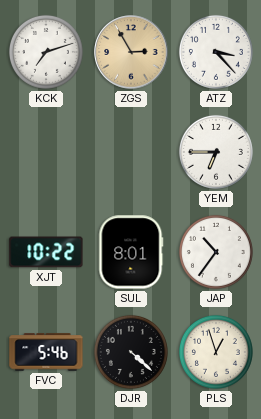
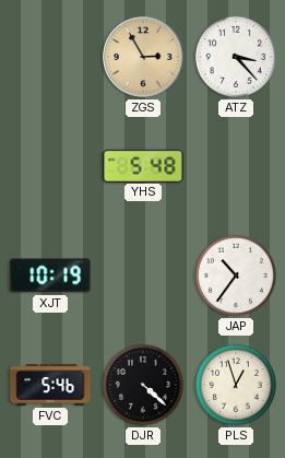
KCK: 7:12 -> none (46, 52)
YHS: none -> 5:48 (143, 165)
YEM: 6:45 -> none (216, 152)
XJT: 10:22 -> 10:19 (50, 275)
SUL: 8:01 -> none (131, 252)
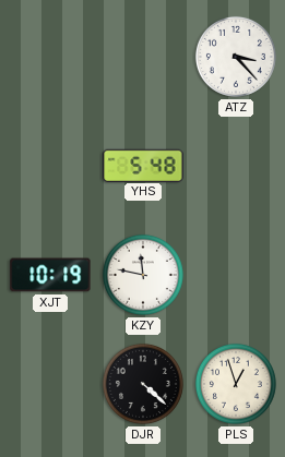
ZGS: 2:55 -> none (143, 57)
KZY: none -> 11:47 (143, 275)
JAP: 10:36 -> none (236, 275)
FVC: 5:46 -> none (50, 385)
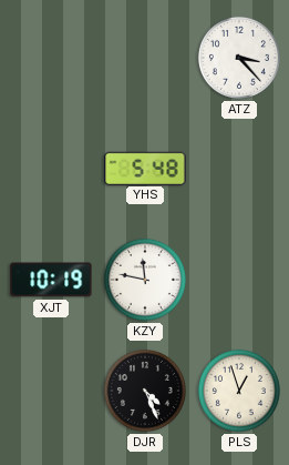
DJR: 4:22 -> 4:26 (145, 391)
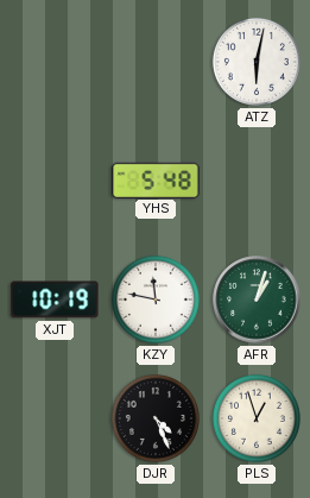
ATZ: 3:23 -> 6:02 (257, 62)
AFR: none -> 1:03 (257, 300)
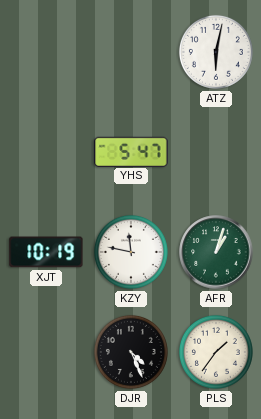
YHS: 5:48 -> 5:47 (131, 151)
PLS: 12:57 -> 1:36 (216, 352)
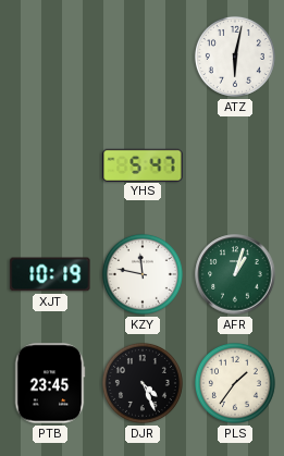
PTB: none -> 23:45 (50, 383)
